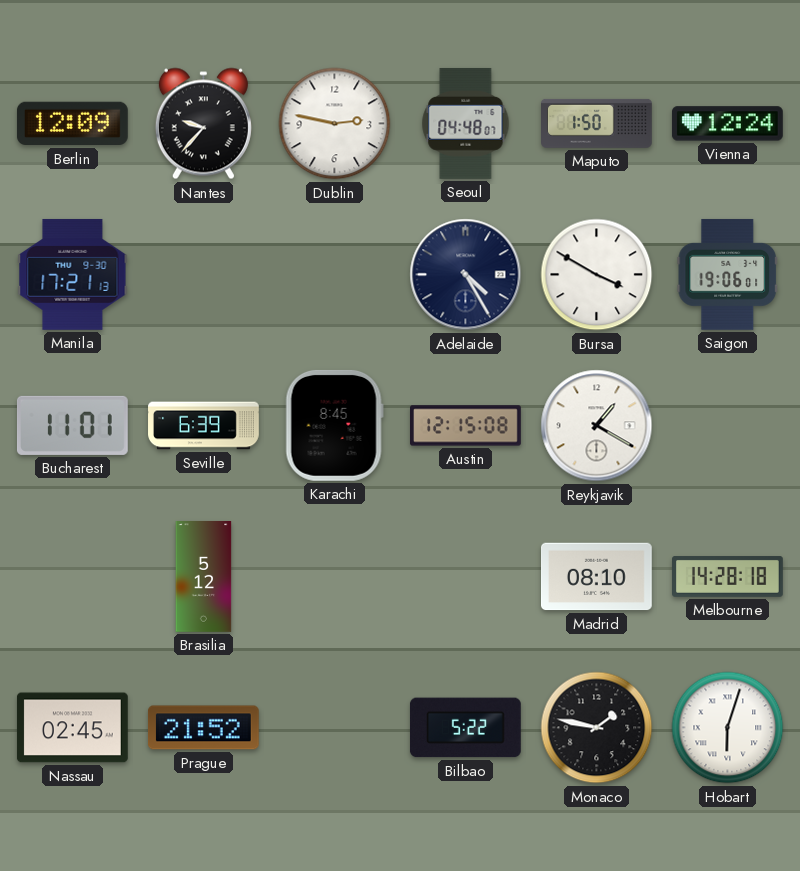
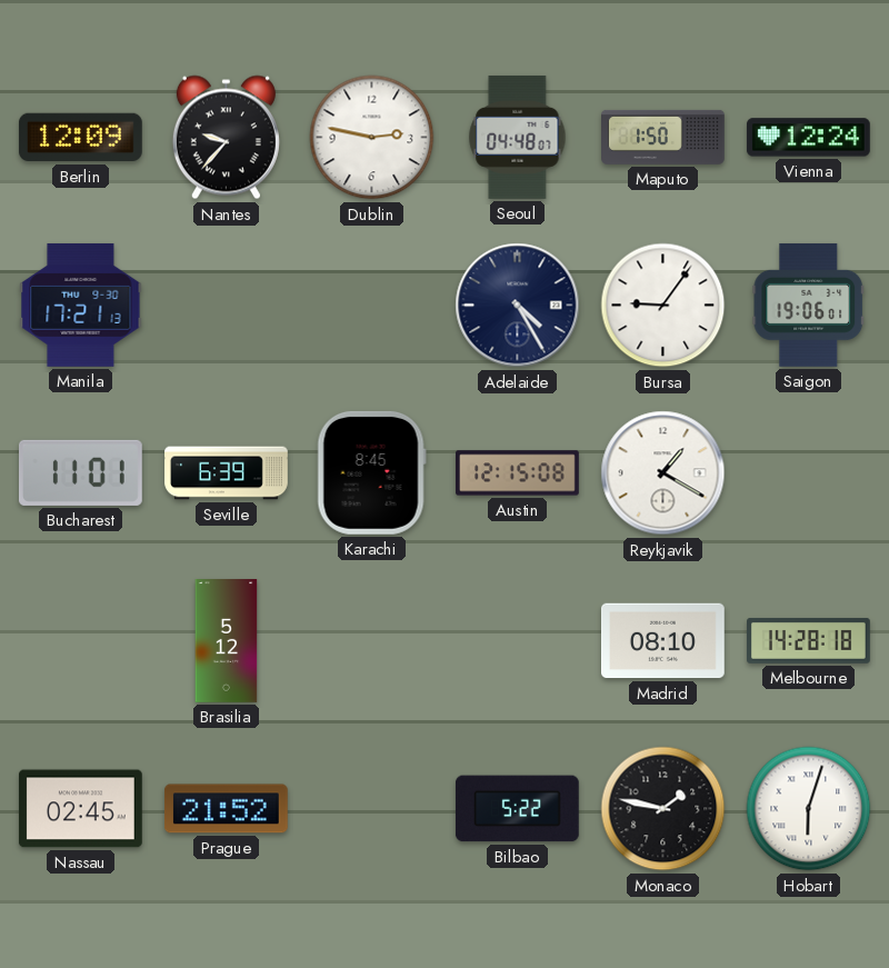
Bursa: 3:50 -> 9:06 (663, 306)
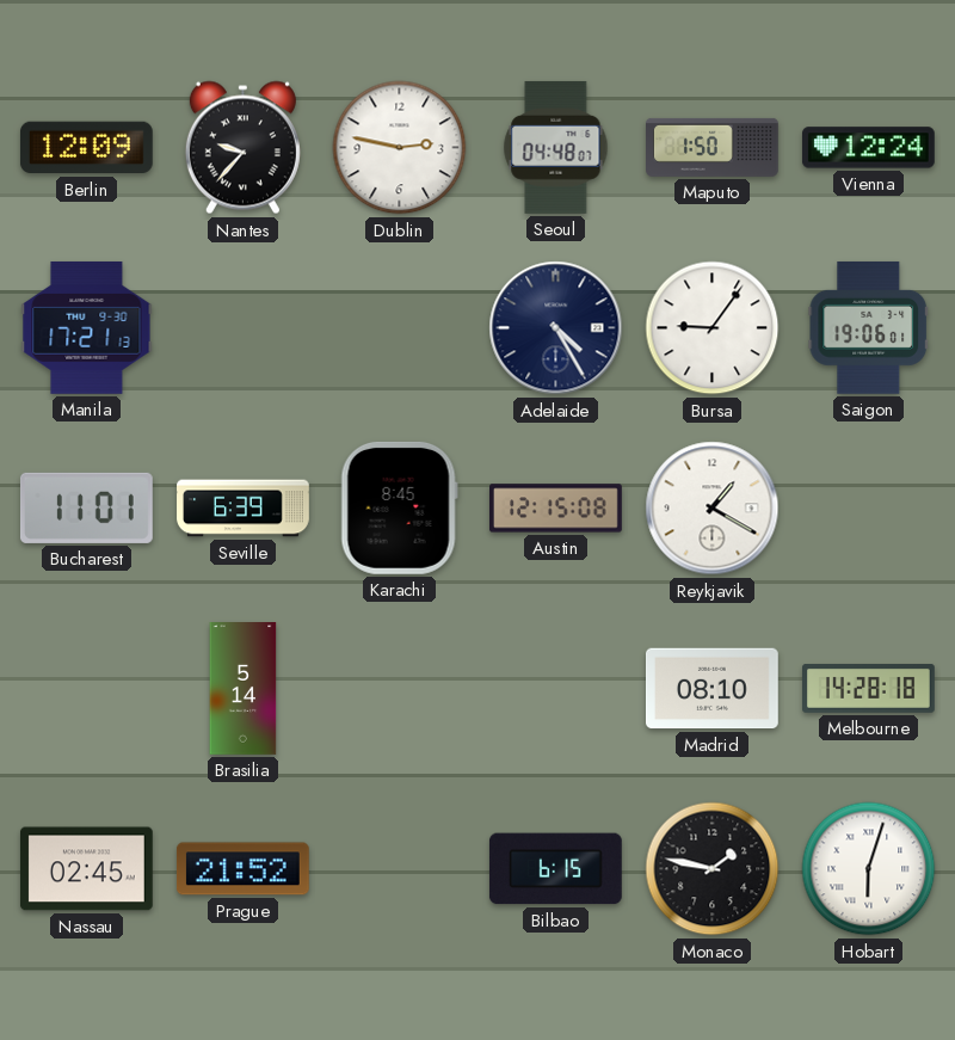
Brasilia: 5:12 -> 5:14 (244, 689)
Bilbao: 5:22 -> 6:15 (555, 869)
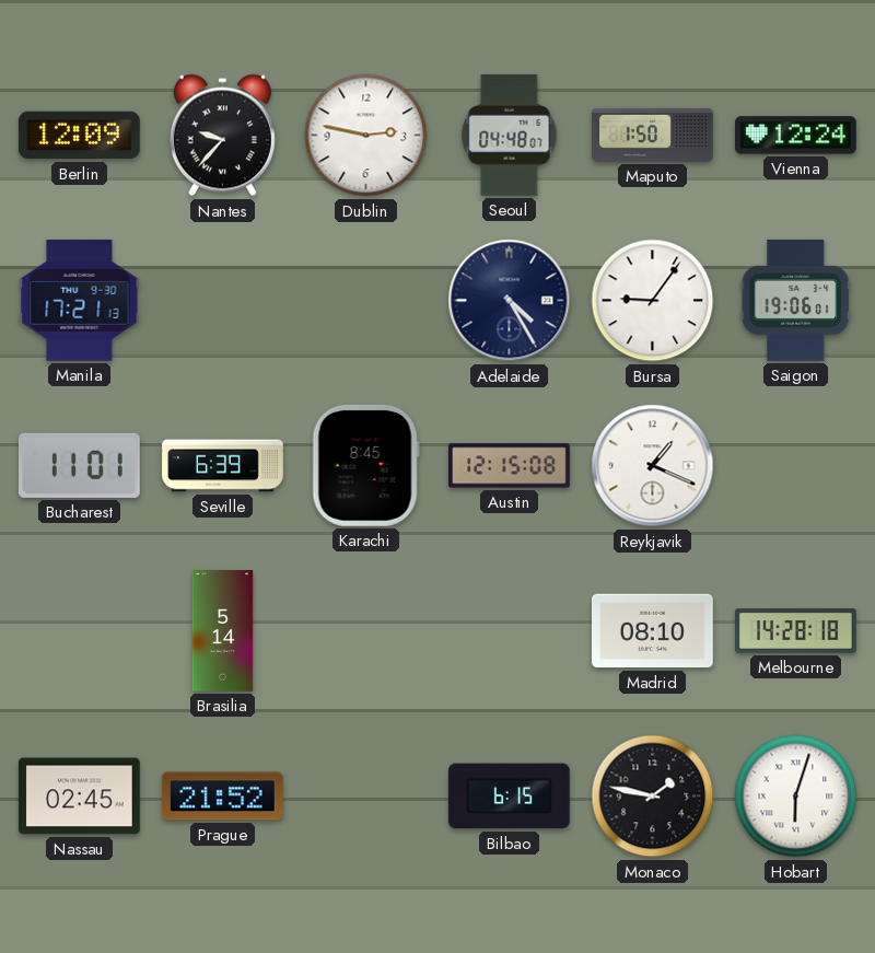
Reykjavik: 1:20 -> 1:19 (653, 466)
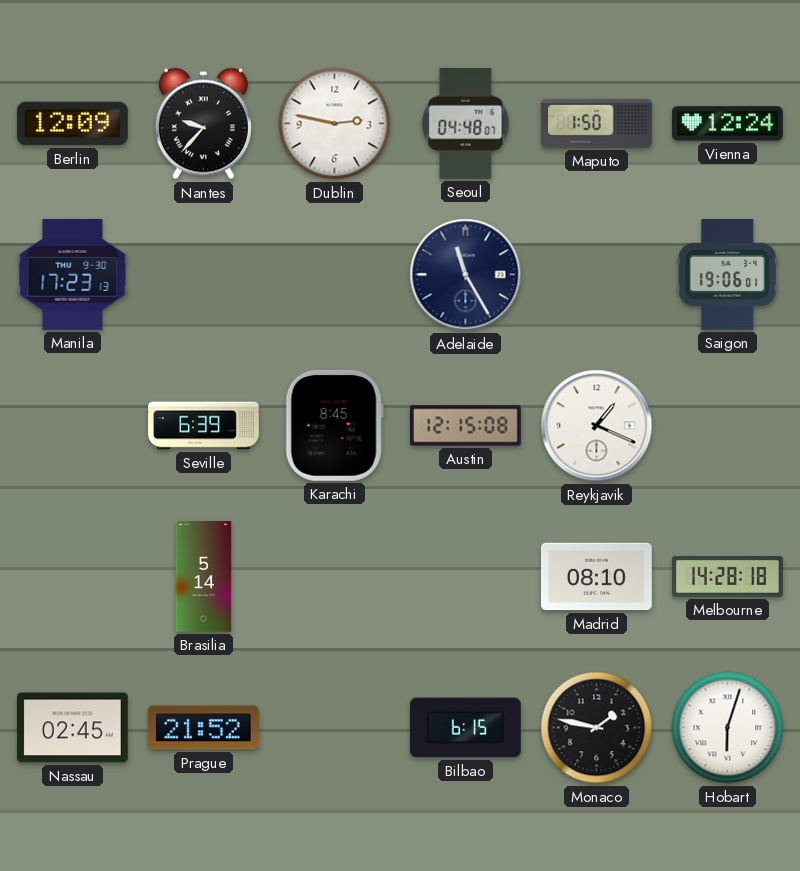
Manila: 17:21 -> 17:23 (73, 274)
Adelaide: 4:25 -> 11:25 (466, 275)
Bursa: 9:06 -> none (653, 301)
Bucharest: 11:01 -> none (79, 465)
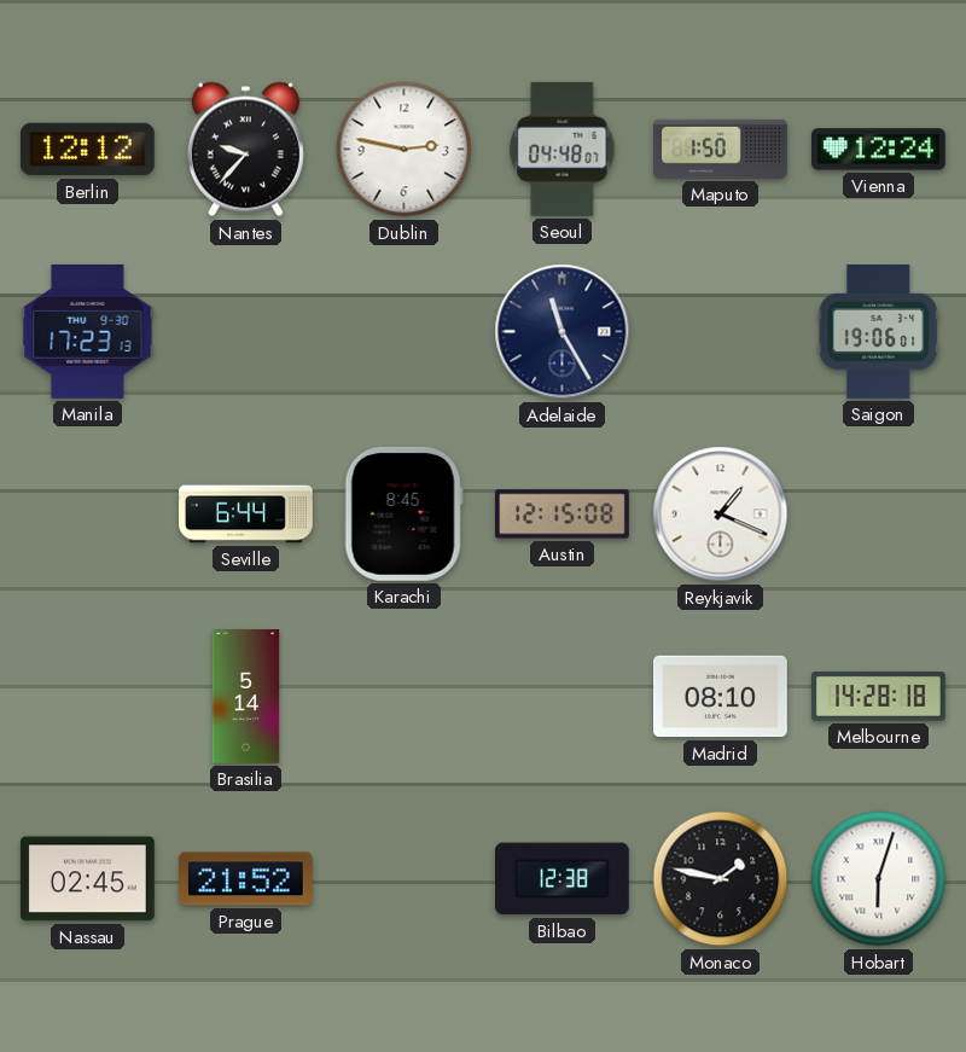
Berlin: 12:09 -> 12:12 (87, 150)
Seville: 6:39 -> 6:44 (246, 515)
Bilbao: 6:15 -> 12:38 (561, 879)
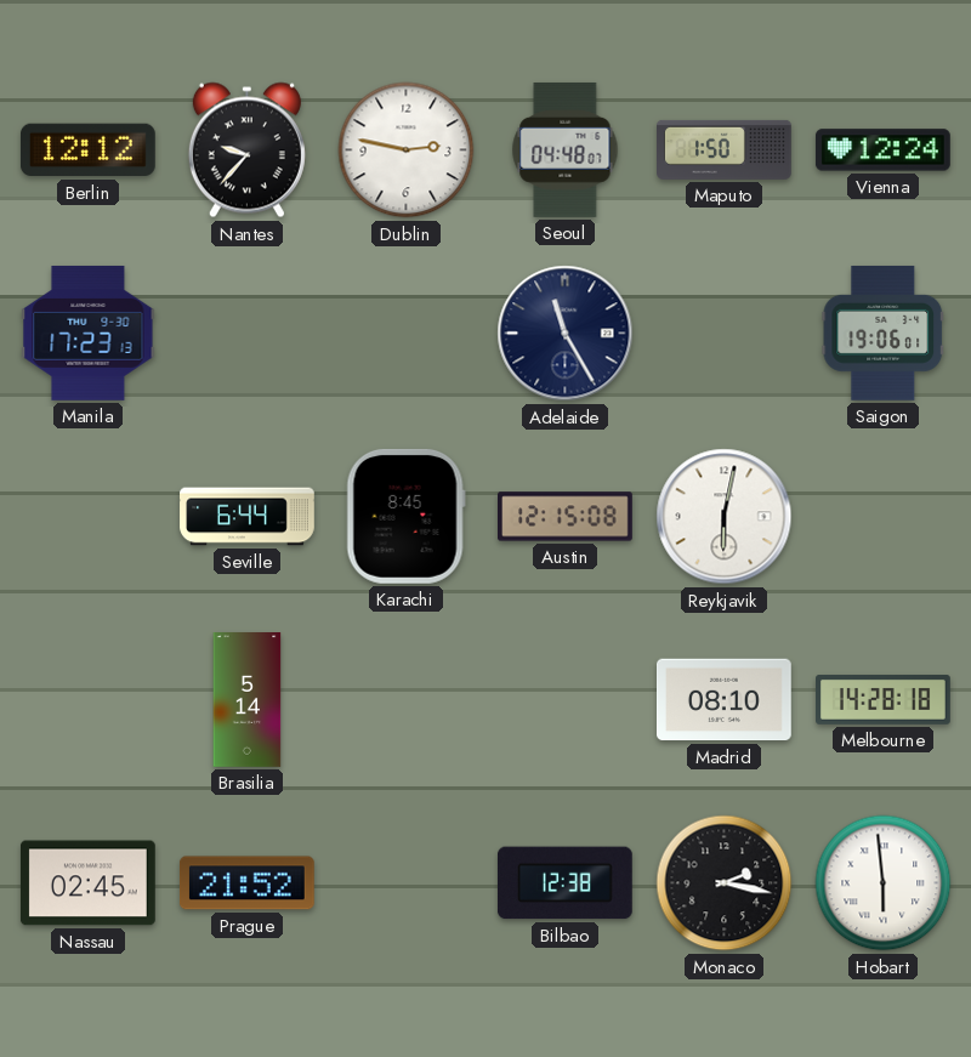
Reykjavik: 1:19 -> 6:02 (725, 517)
Monaco: 1:47 -> 2:17 (725, 883)
Hobart: 6:03 -> 5:59 (884, 883)
